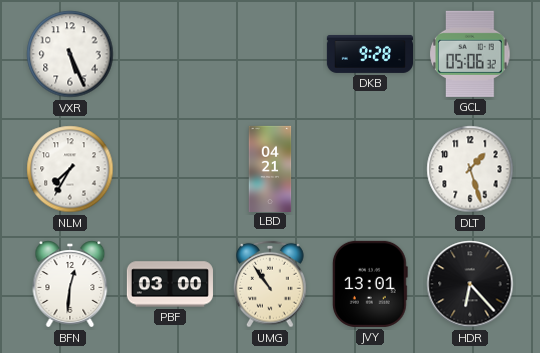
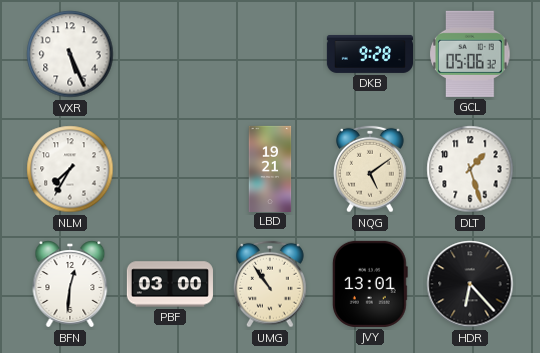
LBD: 04:21 -> 19:21 (270, 168)
NQG: none -> 5:09 (371, 169)
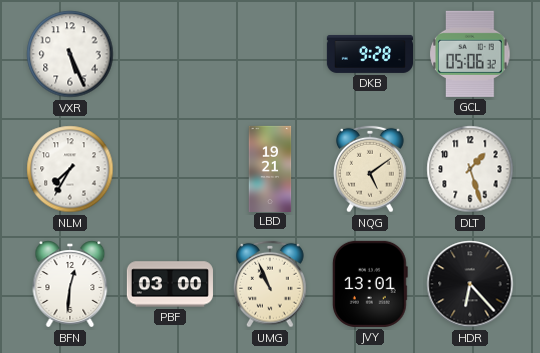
UMG: 10:54 -> 10:56 (271, 284)
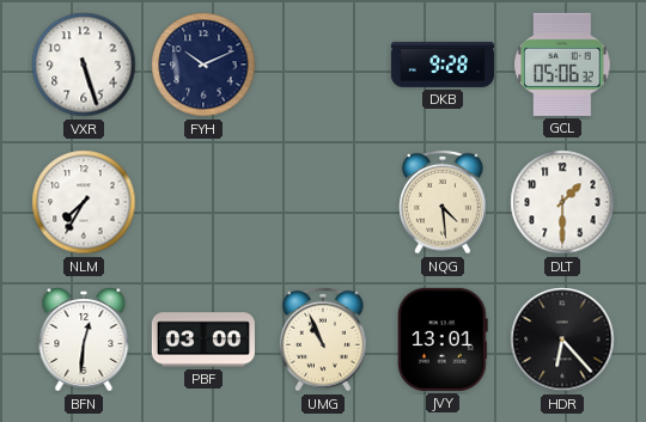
VXR: 5:26 -> 5:27 (84, 65)
FYH: none -> 10:11 (203, 65)
LBD: 19:21 -> none (270, 168)
NQG: 5:09 -> 4:29 (444, 202)
DLT: 1:27 -> 1:30 (562, 202)
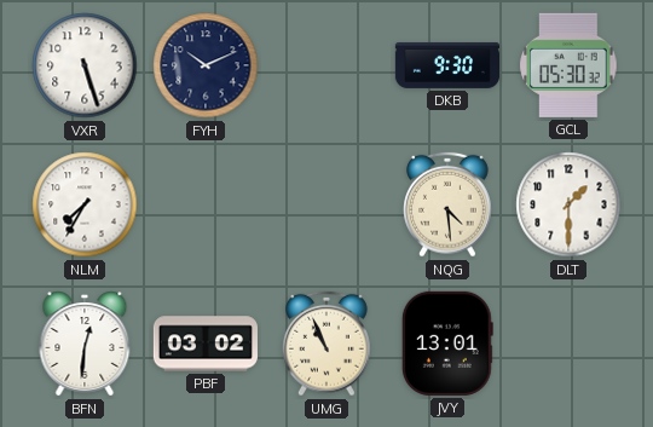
DKB: 9:28 -> 9:30 (446, 65)
GCL: 05:06 -> 05:30 (568, 65)
PBF: 03:00 -> 03:02 (206, 344)
HDR: 6:23 -> none (562, 340)
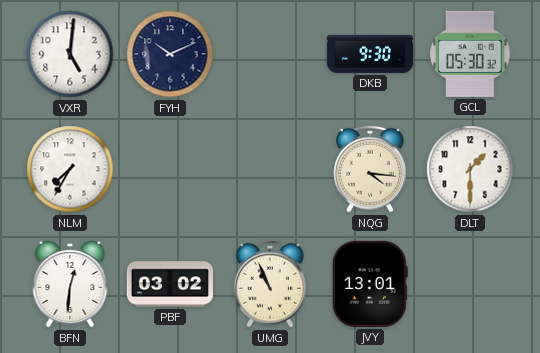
VXR: 5:27 -> 5:01 (70, 54)
NQG: 4:29 -> 4:16 (371, 169)
